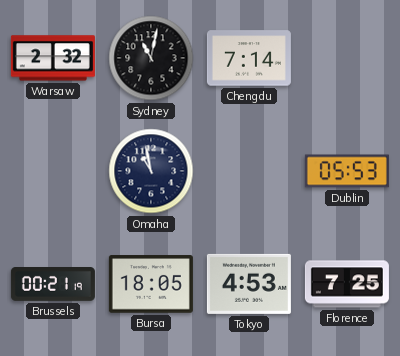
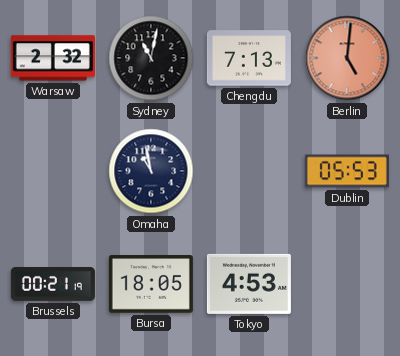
Chengdu: 7:14 -> 7:13 (249, 58)
Berlin: none -> 5:01 (347, 58)
Florence: 7:25 -> none (347, 284)
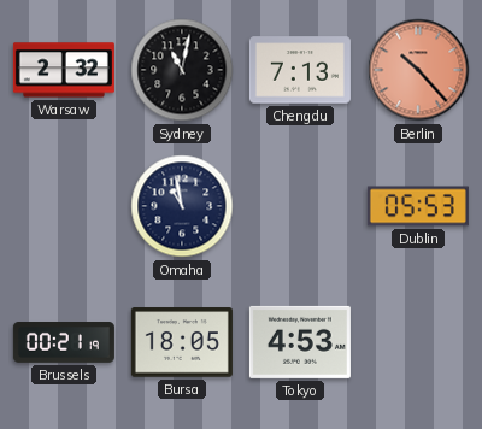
Berlin: 5:01 -> 10:23 (418, 70)
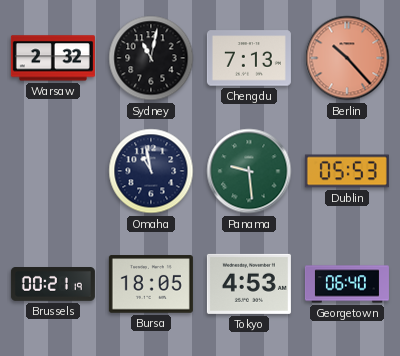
Panama: none -> 9:29 (249, 171)
Georgetown: none -> 06:40 (347, 284)
